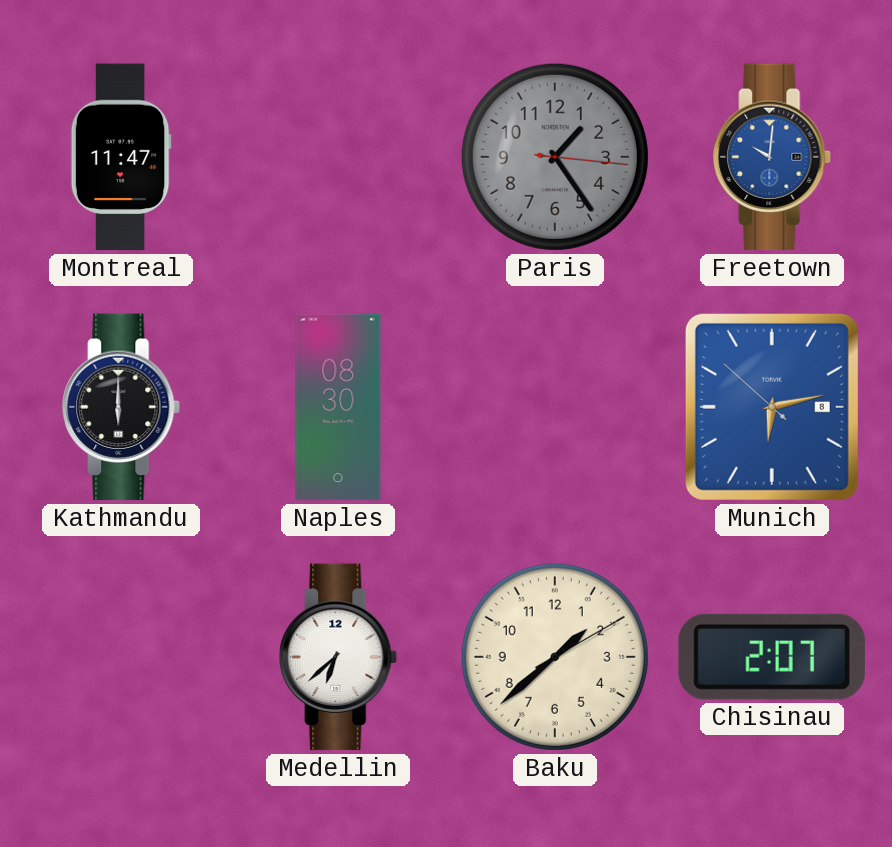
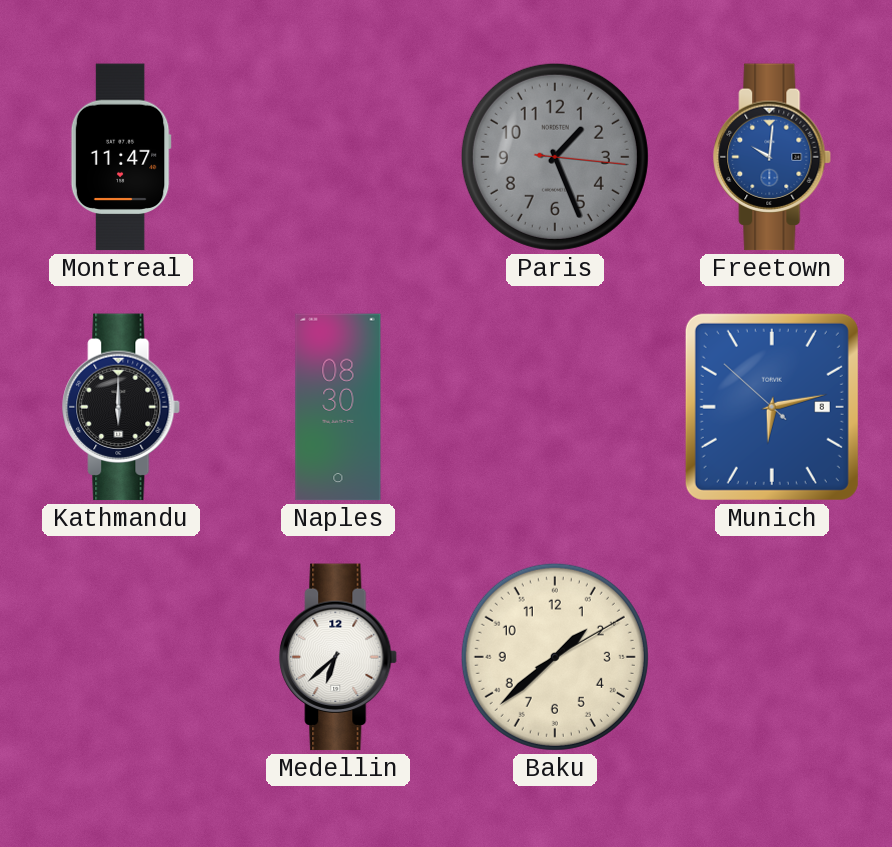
Paris: 1:24 -> 1:26 (555, 157)
Chisinau: 2:07 -> none (772, 657)
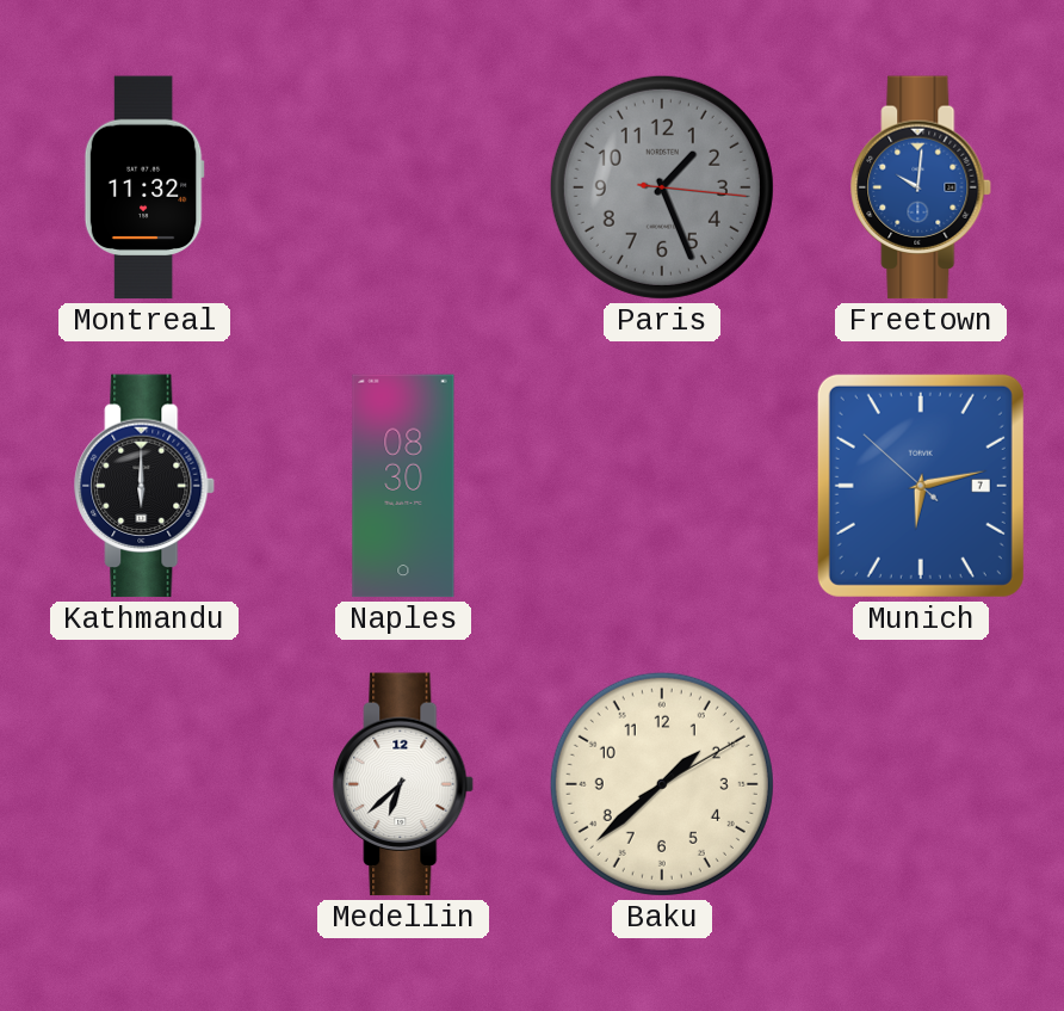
Montreal: 11:47 -> 11:32 (144, 187)
Munich date: 8 -> 7 (921, 486)
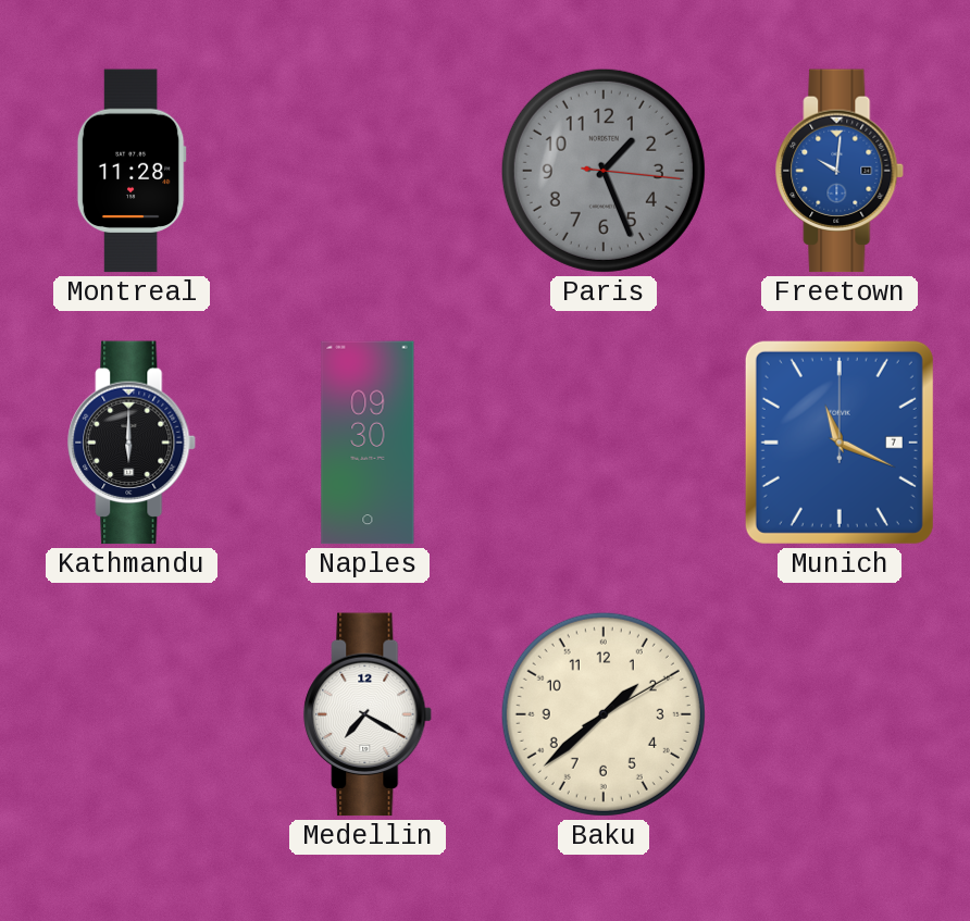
Montreal: 11:32 -> 11:28 (132, 171)
Naples: 08:30 -> 09:30 (368, 443)
Munich: 6:12 -> 11:19 (840, 443)
Medellin: 6:38 -> 7:20 (369, 714)
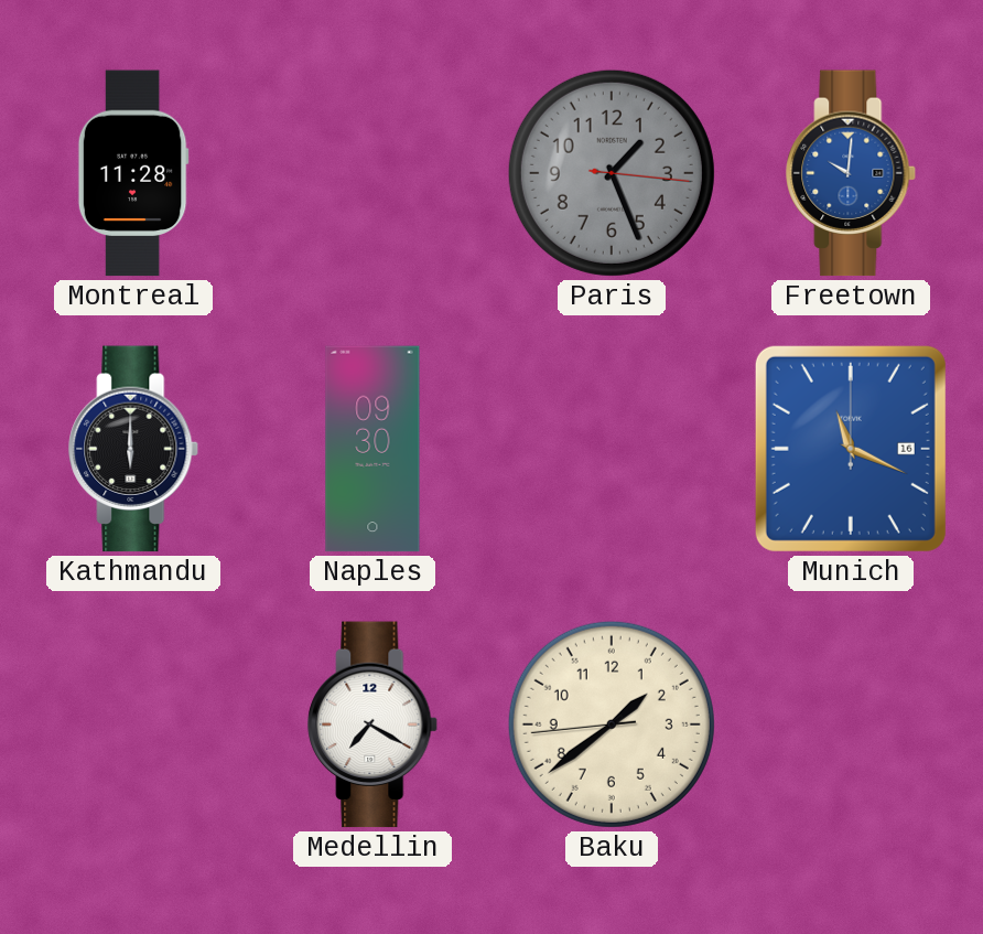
Munich date: 7 -> 16 (851, 449)
Baku: 1:38:10 -> 1:38:44 (612, 724)
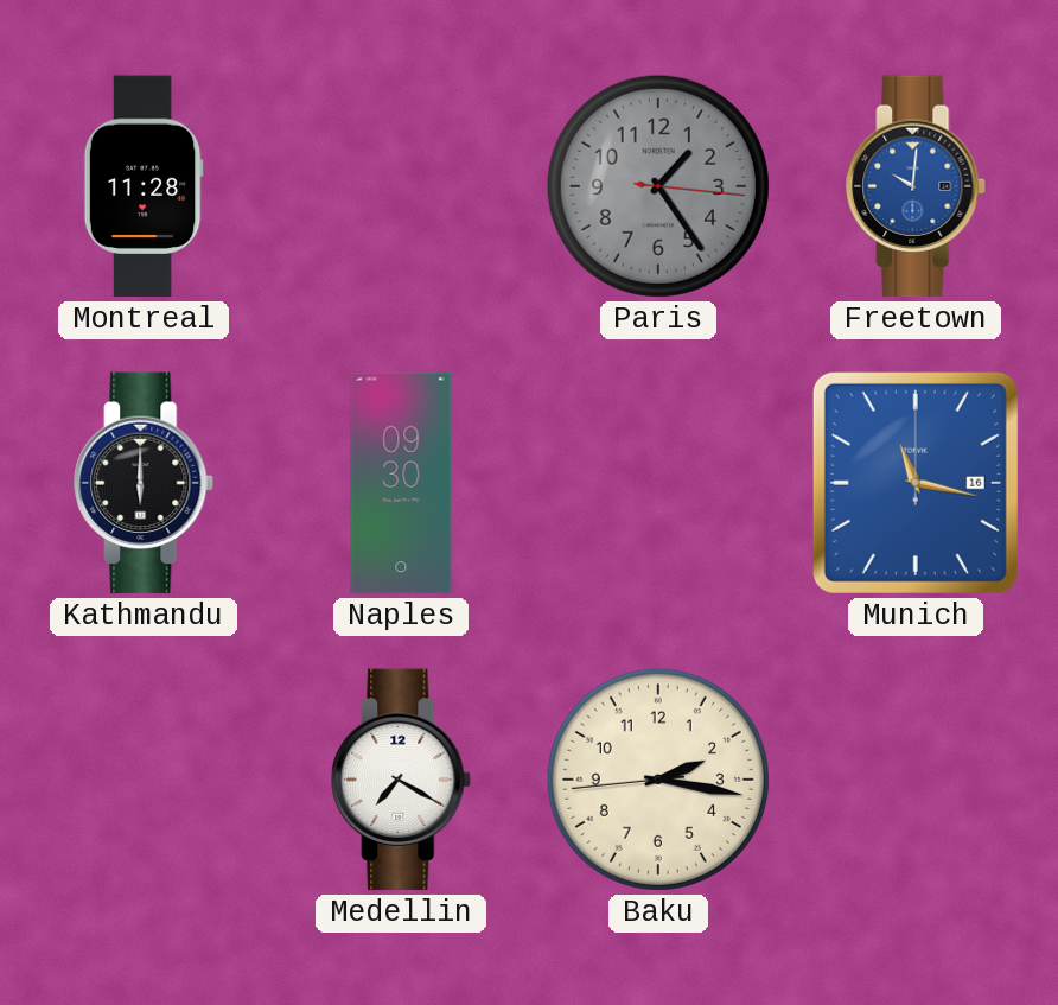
Paris: 1:26 -> 1:24 (658, 186)
Munich: 11:19 -> 11:17 (916, 483)
Baku: 1:38 -> 2:16 (658, 780)
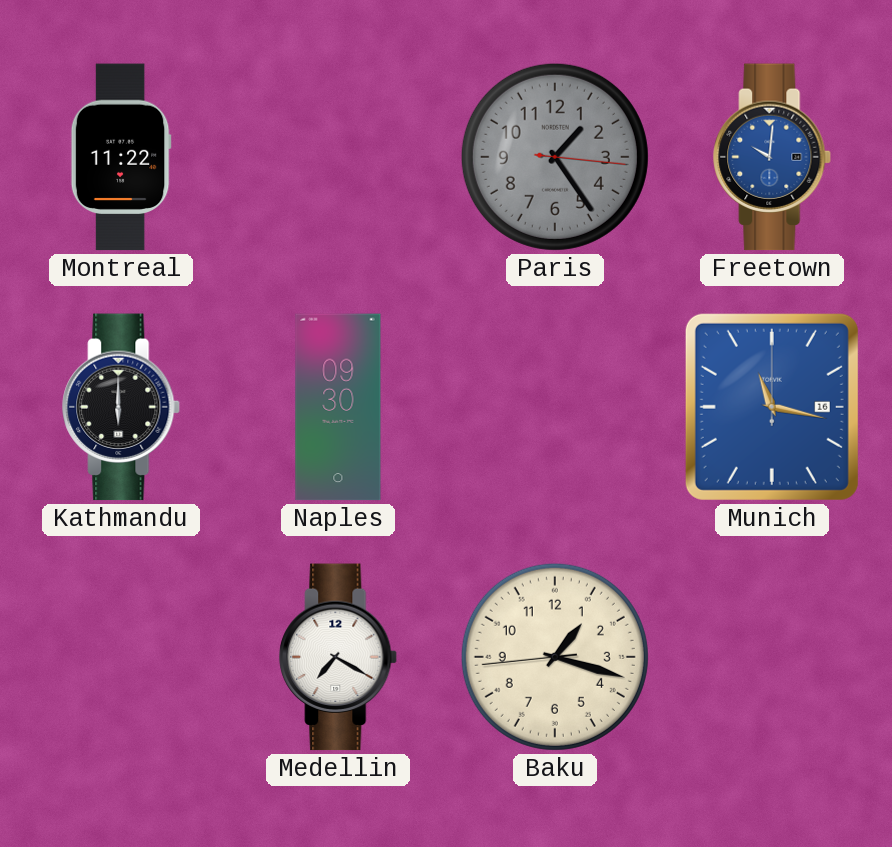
Montreal: 11:28 -> 11:22 (121, 157)
Baku: 2:16 -> 1:17 (555, 657)
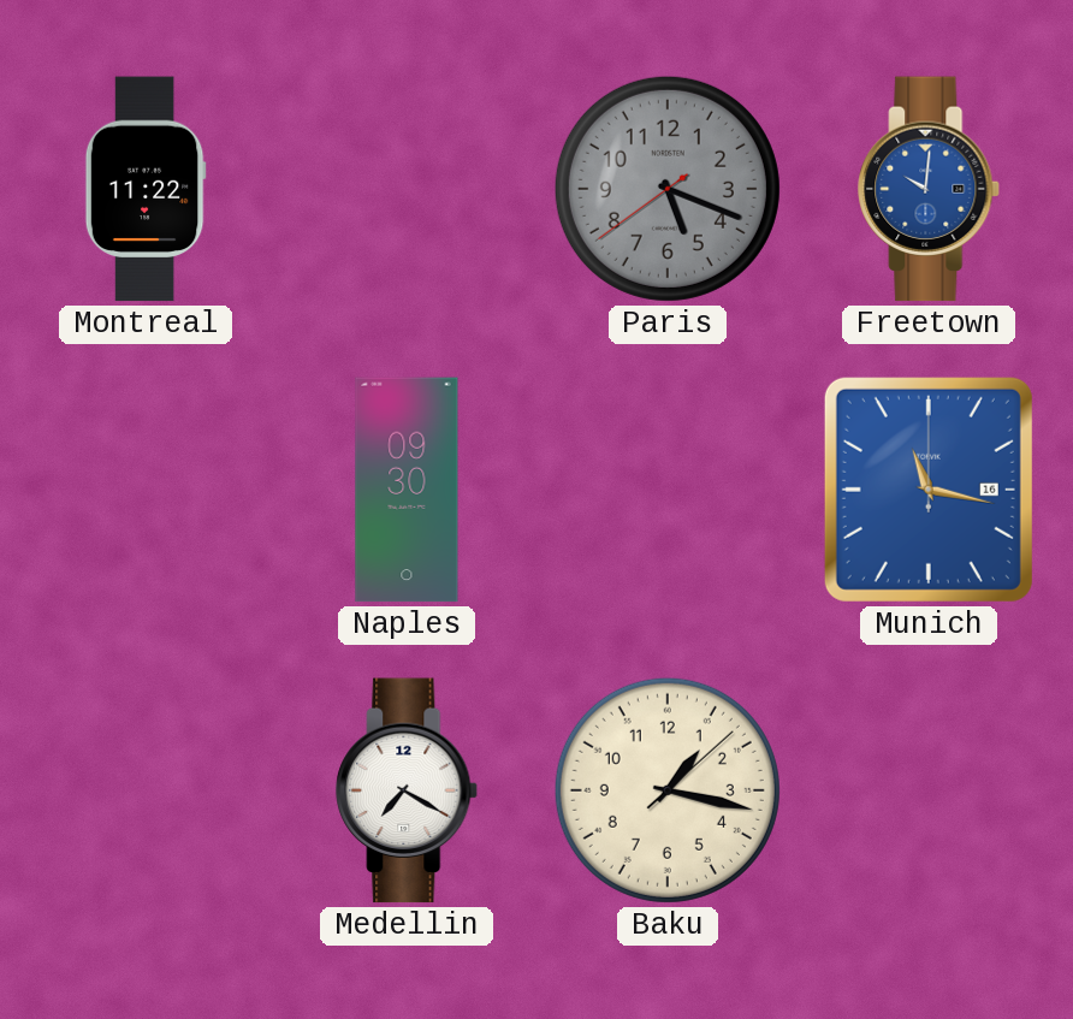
Paris: 1:24 -> 5:18 (668, 189)
Kathmandu: 6:00 -> none (122, 407)
Baku: 1:17:44 -> 1:17:08 (668, 790)
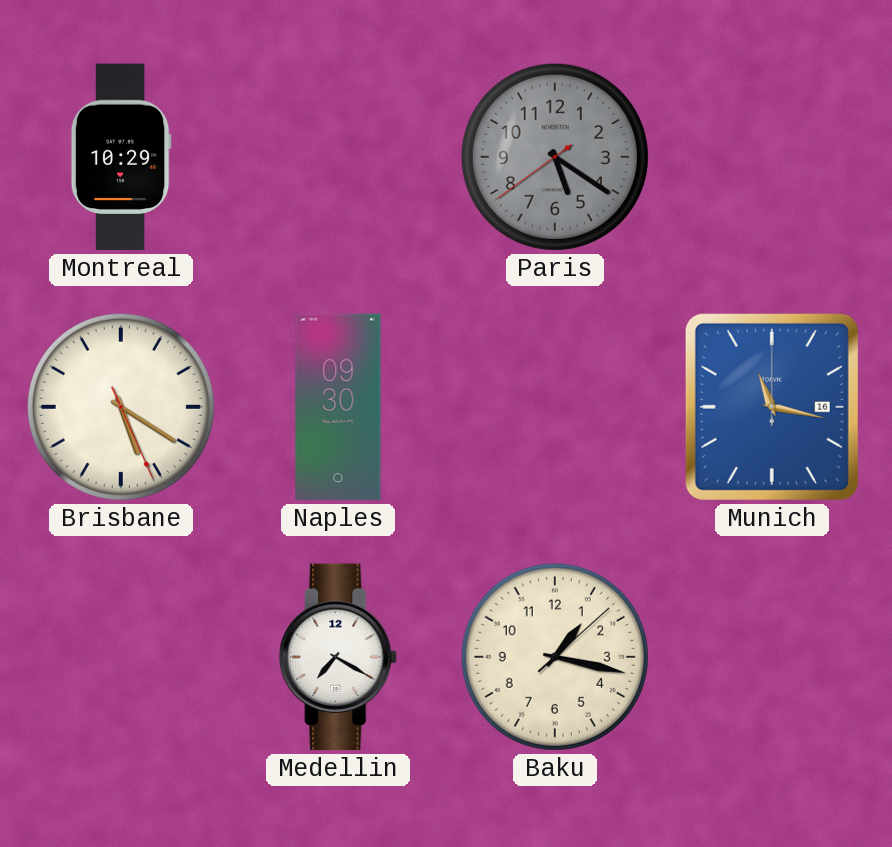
Montreal: 11:22 -> 10:29 (121, 157)
Paris: 5:18 -> 5:20 (555, 157)
Freetown: 10:01 -> none (930, 189)
Brisbane: none -> 5:20 (121, 407)
